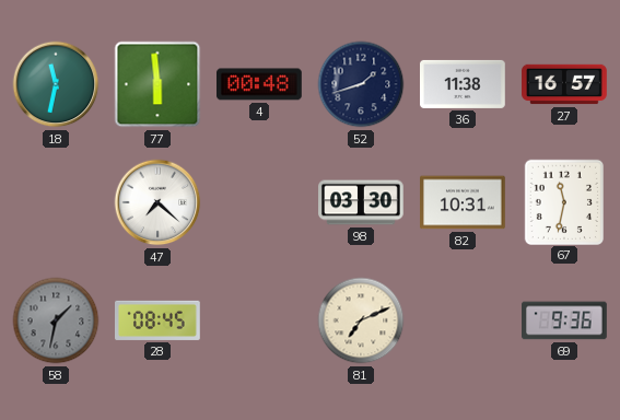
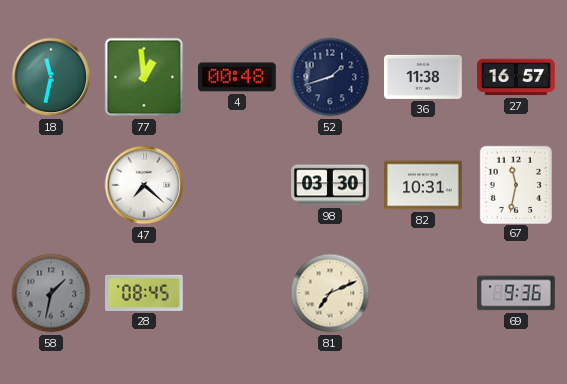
77: 5:59 -> 12:59 (144, 77)
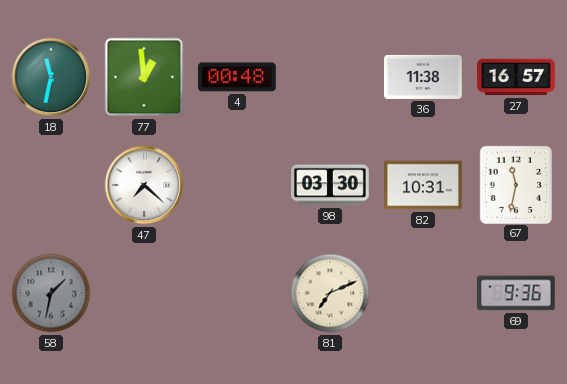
52: 1:42 -> none (330, 77)
28: 08:45 -> none (145, 293)
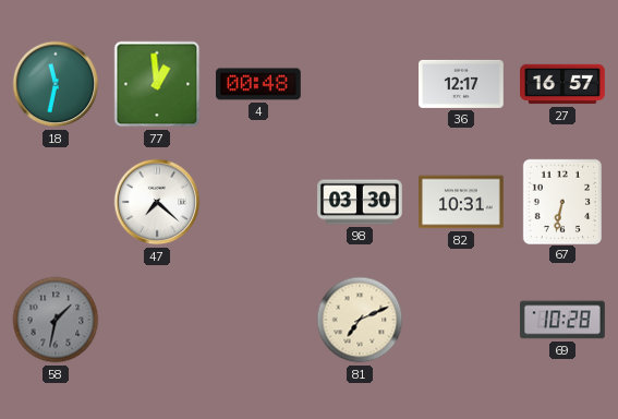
36: 11:38 -> 12:17 (461, 84)
67: 11:32 -> 6:32 (561, 201)
69: 9:36 -> 10:28 (564, 320)
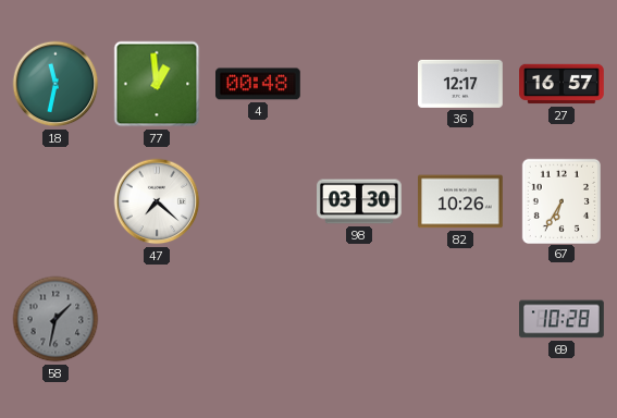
82: 10:31 -> 10:26 (461, 201)
67: 6:32 -> 6:35 (560, 200)
81: 7:11 -> none (360, 320)
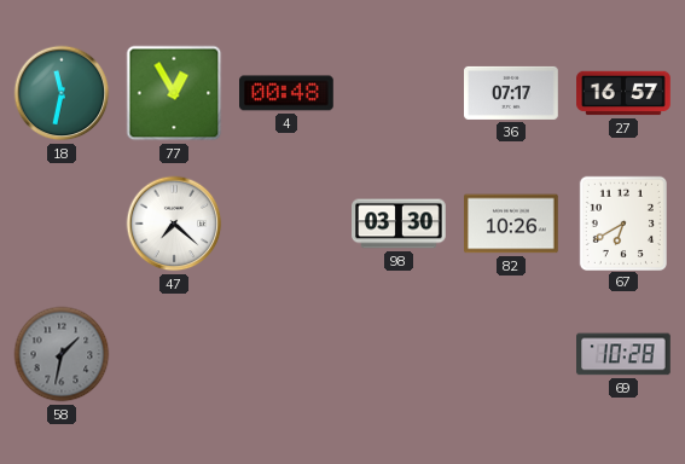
77: 12:59 -> 12:55 (174, 93)
36: 12:17 -> 07:17 (511, 93)
67: 6:35 -> 6:40 (622, 222)
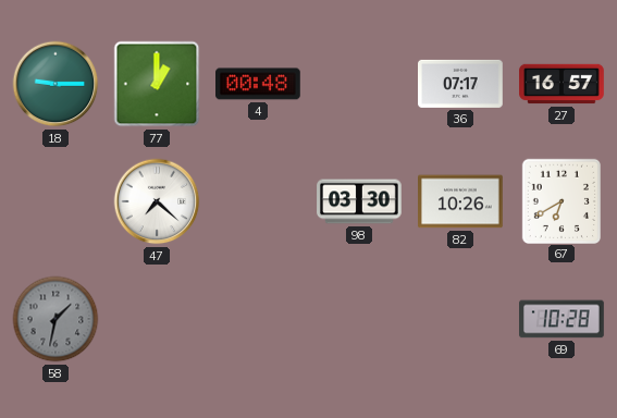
18: 11:32 -> 9:15 (55, 84)
77: 12:55 -> 1:00 (157, 84)
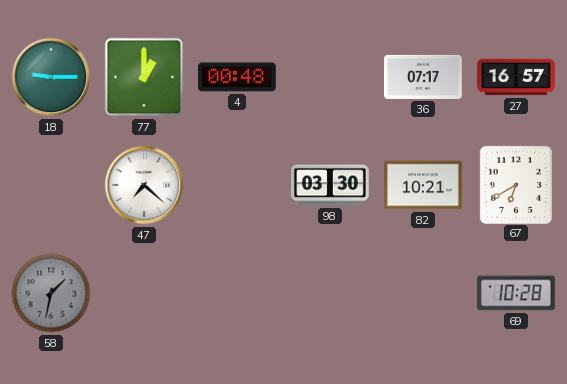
82: 10:26 -> 10:21 (424, 185)
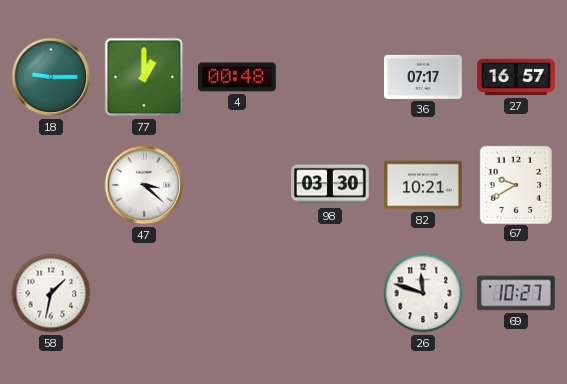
47: 7:22 -> 3:22 (144, 185)
67: 6:40 -> 9:40 (515, 184)
58 dial: grey -> white (51, 293)
26: none -> 11:48 (423, 293)
69: 10:28 -> 10:27 (517, 293)
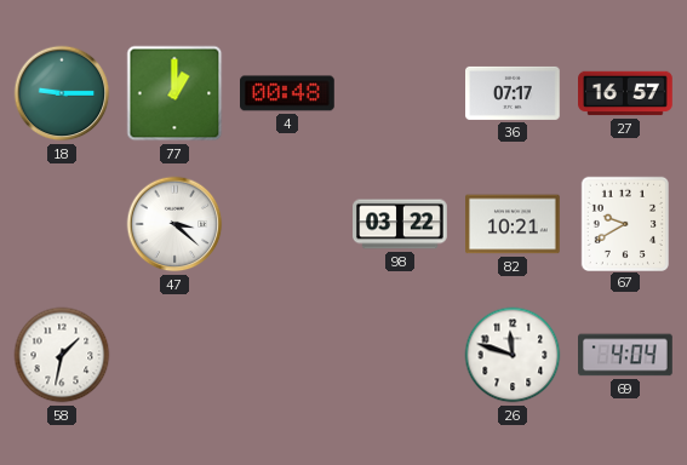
98: 03:30 -> 03:22 (400, 224)
69: 10:27 -> 4:04 (626, 355)
